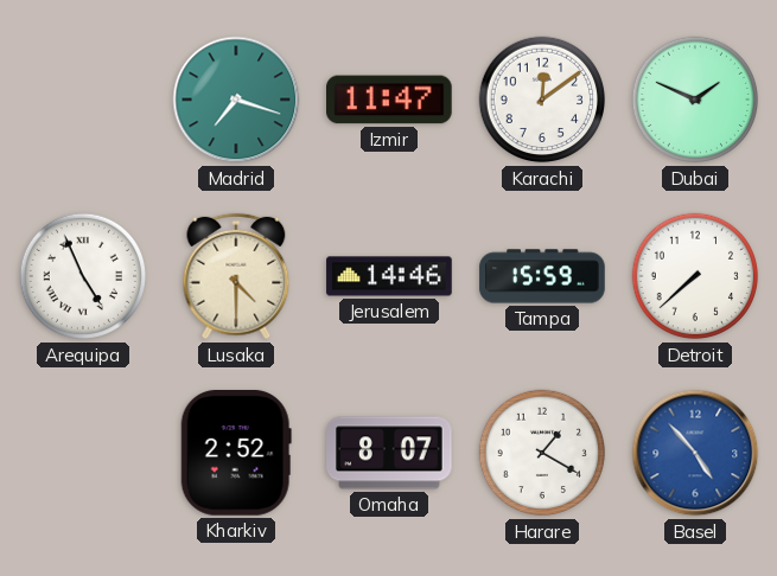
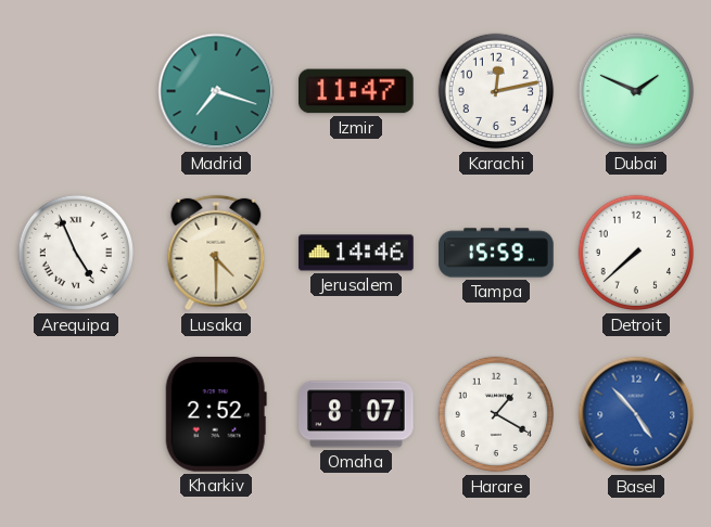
Karachi: 12:09 -> 12:13 (496, 91)
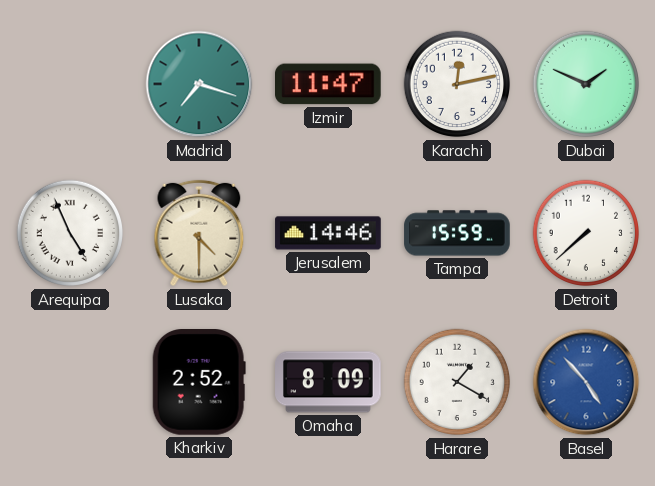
Omaha: 8:07 -> 8:09 (328, 382)
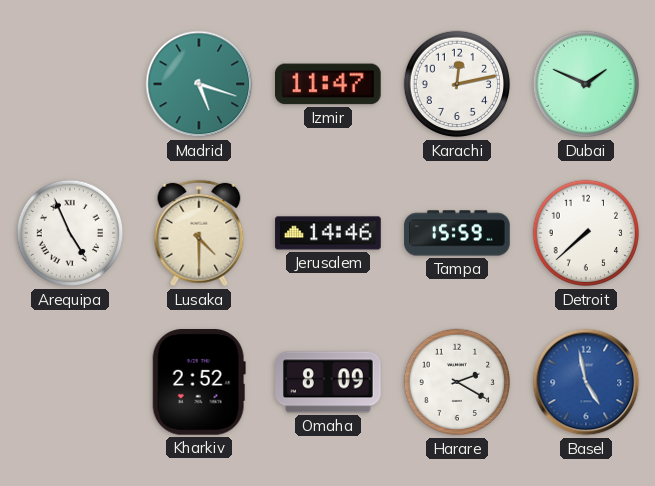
Madrid: 7:18 -> 5:18 (199, 84)
Harare: 1:20 -> 2:20 (457, 382)
Basel: 4:53 -> 4:58 (586, 382)
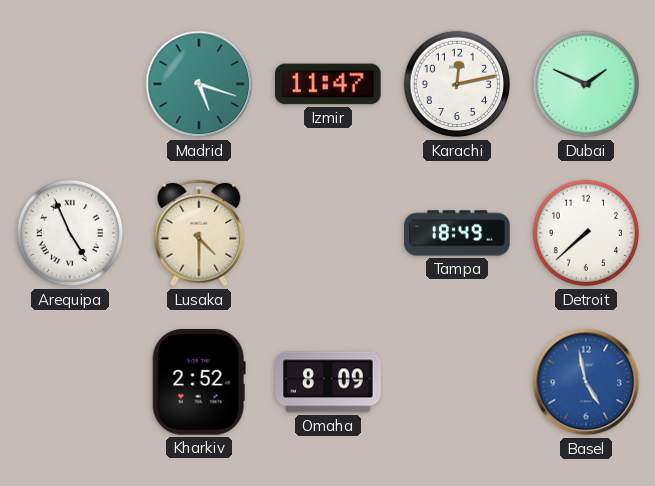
Jerusalem: 14:46 -> none (328, 233)
Tampa: 15:59 -> 18:49 (457, 233)
Harare: 2:20 -> none (457, 382)
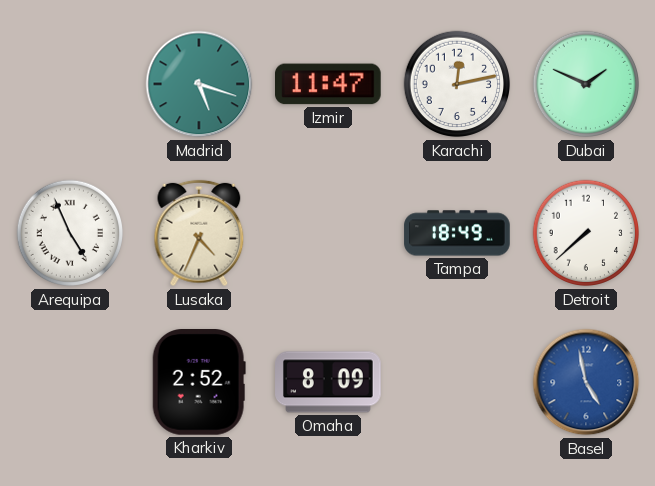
Lusaka: 4:30 -> 4:34 (199, 233)
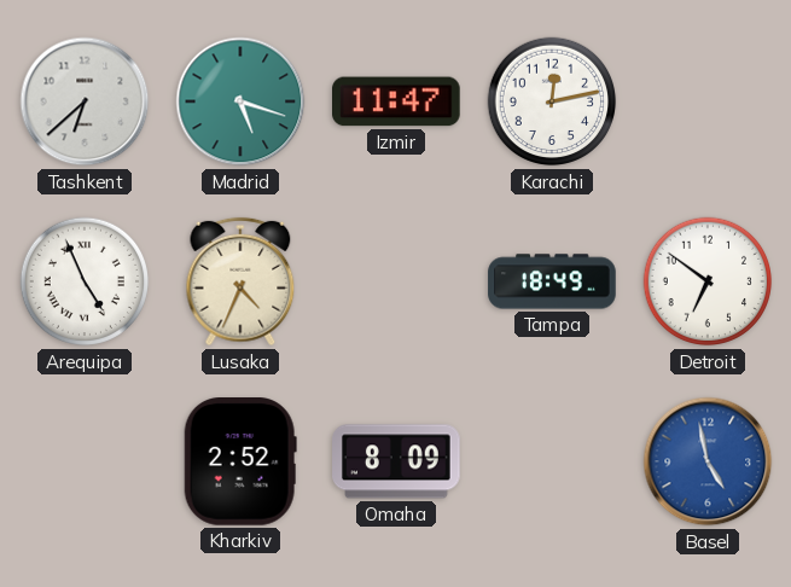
Tashkent: none -> 6:38 (85, 101)
Dubai: 1:49 -> none (586, 84)
Detroit: 7:38 -> 6:51 (708, 281)
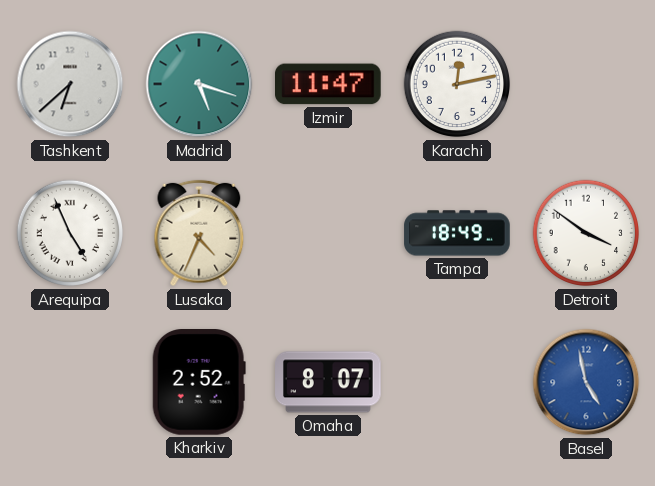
Detroit: 6:51 -> 3:51 (586, 233)
Omaha: 8:09 -> 8:07 (328, 382)
